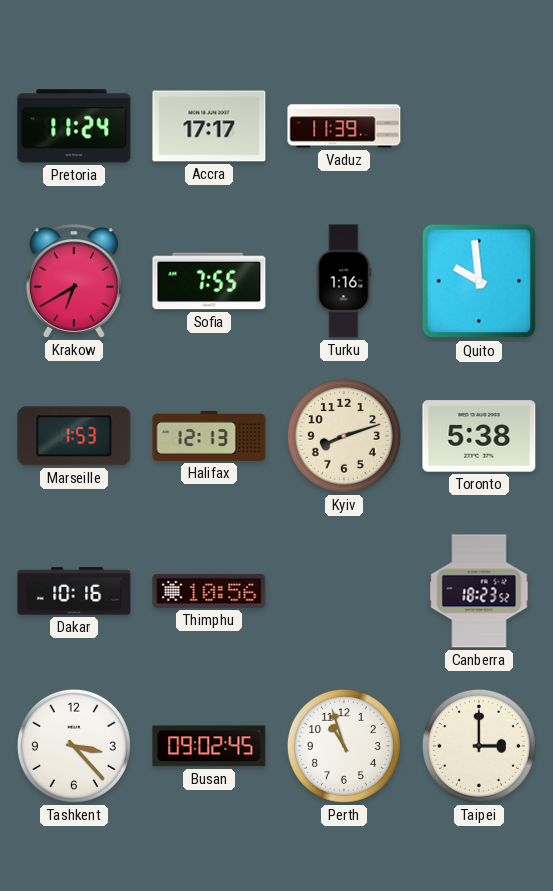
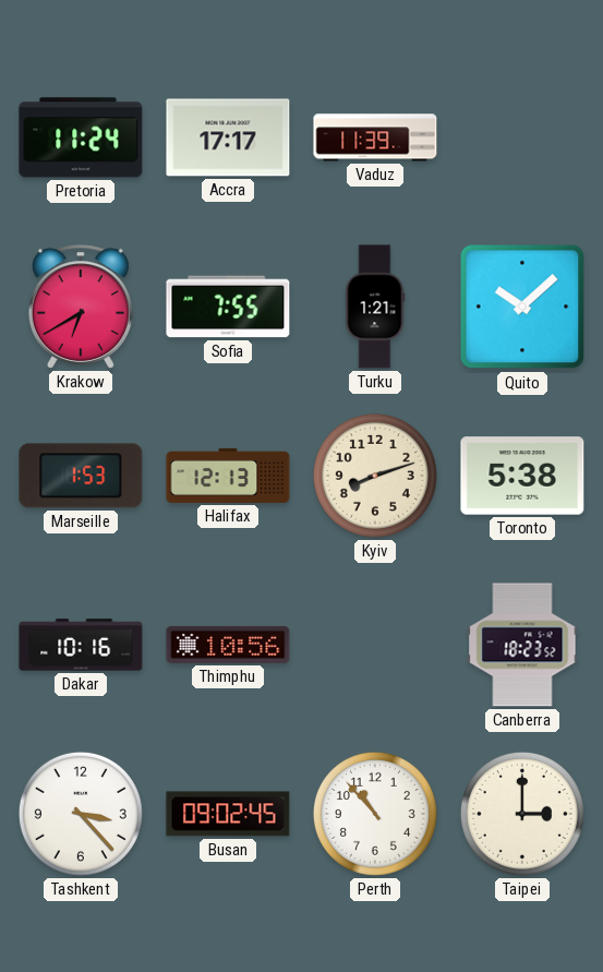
Turku: 1:16 -> 1:21 (375, 307)
Quito: 9:59 -> 10:08 (522, 307)
Perth: 10:57 -> 10:53 (375, 814)
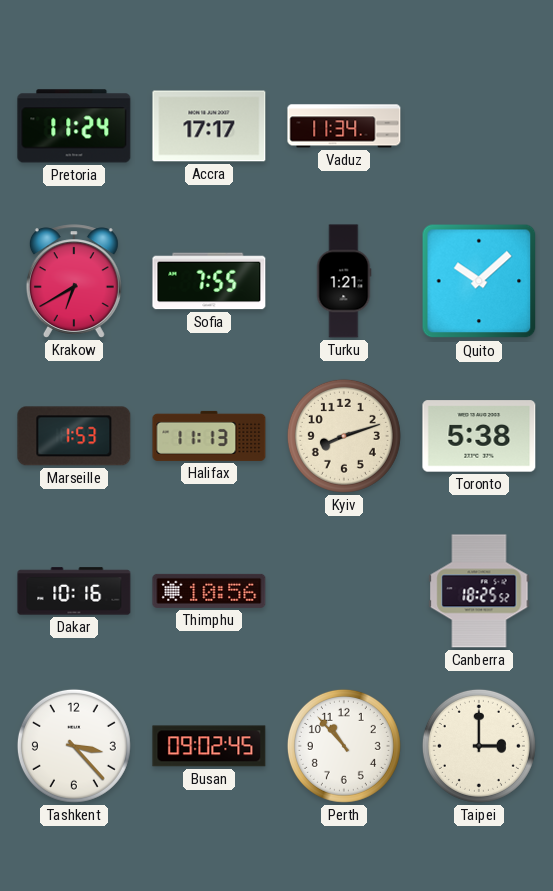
Vaduz: 11:39 -> 11:34 (344, 126)
Halifax: 12:13 -> 11:13 (209, 436)
Canberra: 18:23 -> 18:25 (479, 591)
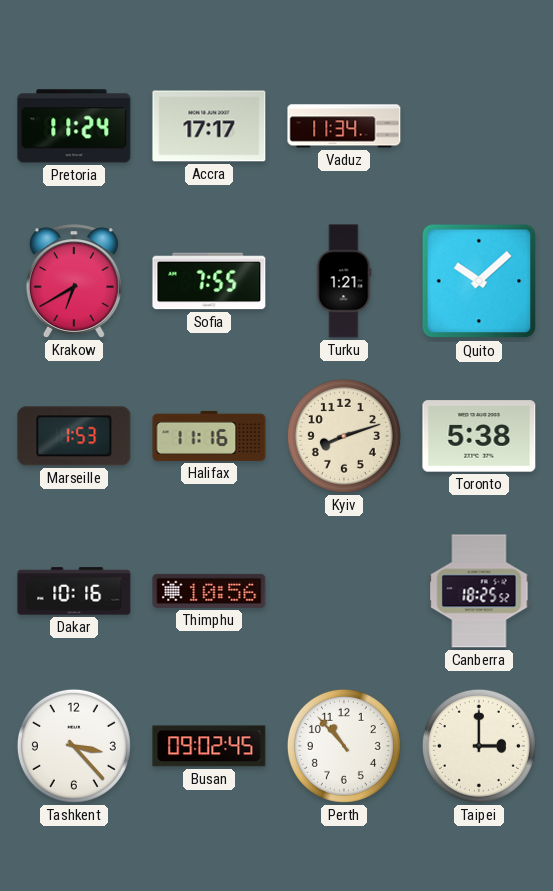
Halifax: 11:13 -> 11:16 (209, 436)
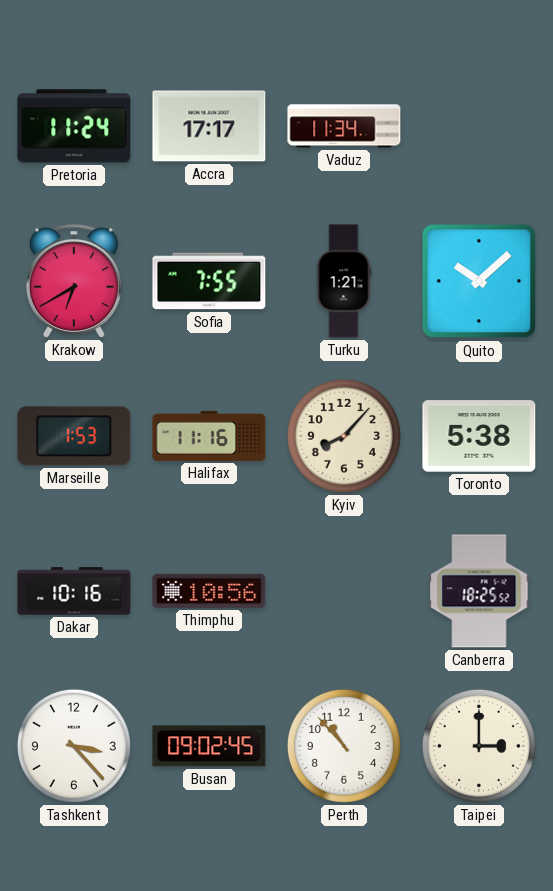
Kyiv: 8:12 -> 8:07 (344, 436)
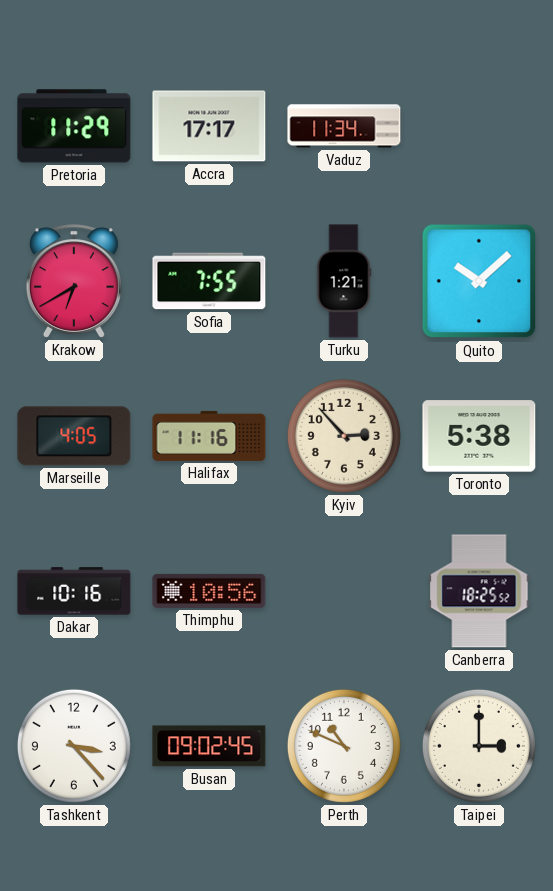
Pretoria: 11:24 -> 11:29 (74, 126)
Marseille: 1:53 -> 4:05 (74, 436)
Kyiv: 8:07 -> 2:53 (344, 436)
Perth: 10:53 -> 10:49 (344, 746)
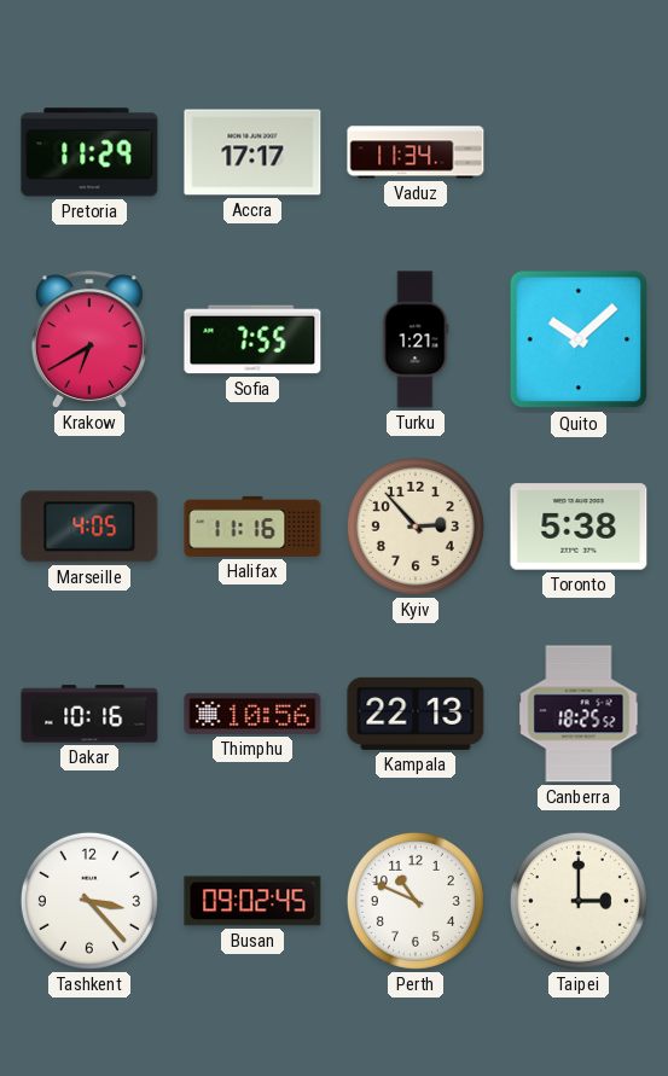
Kampala: none -> 22:13 (416, 714)
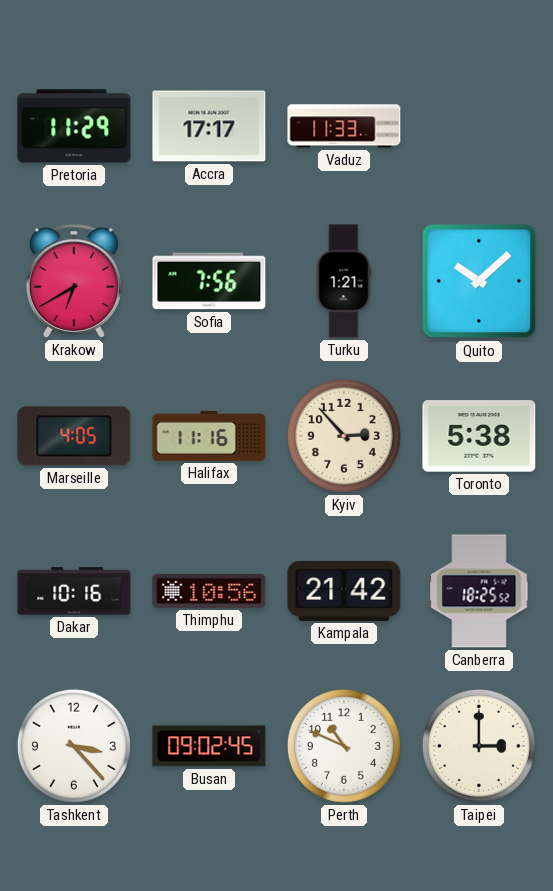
Vaduz: 11:34 -> 11:33 (344, 126)
Sofia: 7:55 -> 7:56 (209, 281)
Kampala: 22:13 -> 21:42 (344, 591)
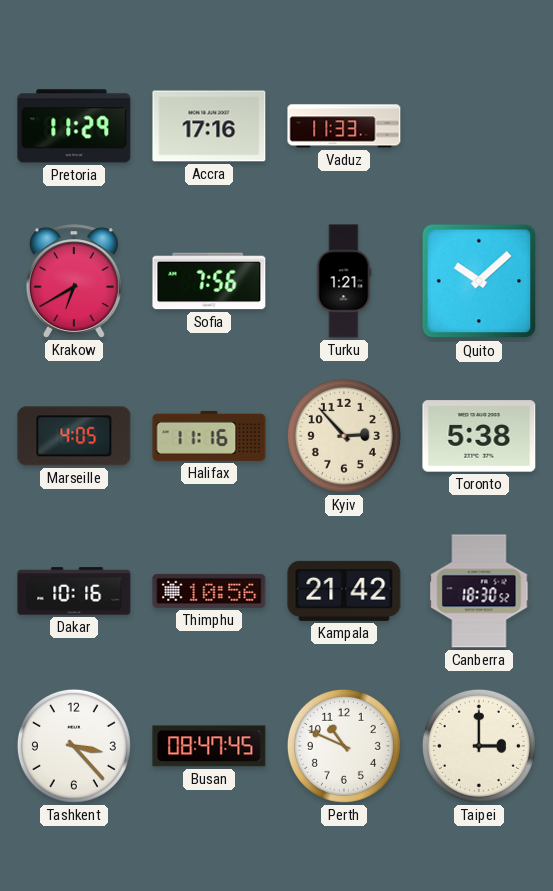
Accra: 17:17 -> 17:16 (209, 126)
Canberra: 18:25 -> 18:30 (479, 591)
Busan: 09:02 -> 08:47 (209, 746)
